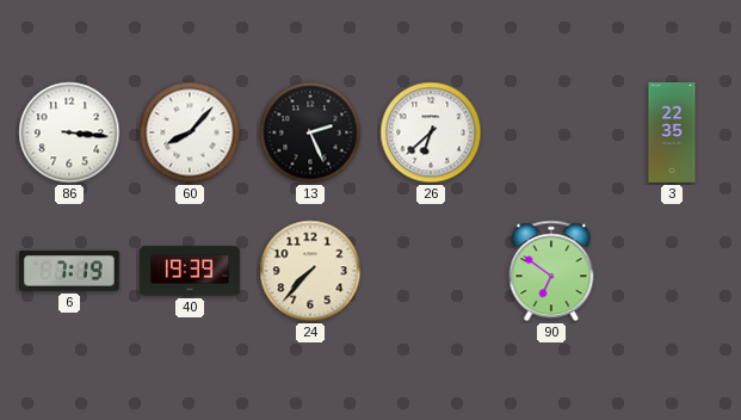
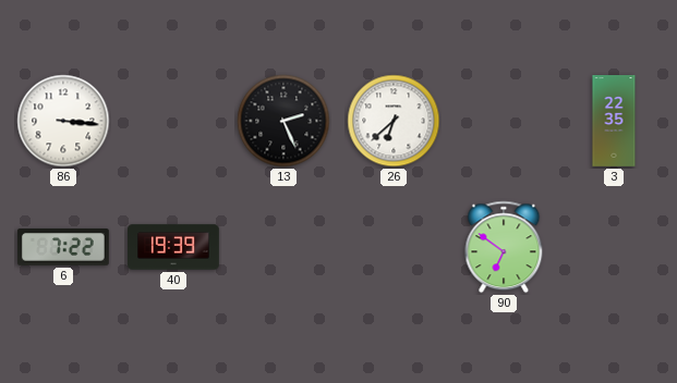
60: 8:07 -> none (190, 132)
6: 7:19 -> 7:22 (64, 247)
24: 7:37 -> none (310, 271)
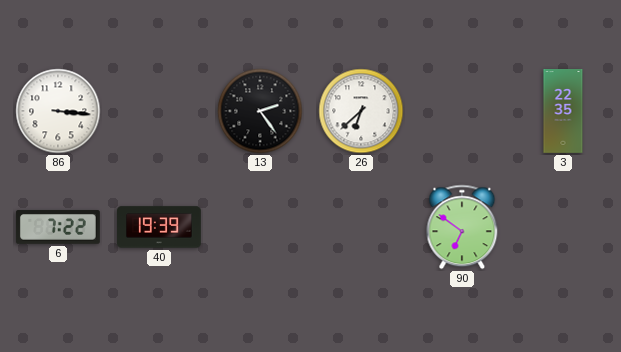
13: 2:26 -> 2:24 (260, 111)
